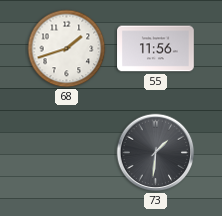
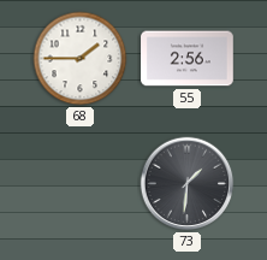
68: 1:42 -> 1:45 (81, 59)
55: 11:56 -> 2:56 (188, 59)
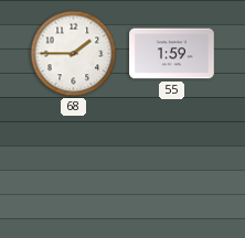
55: 2:56 -> 1:59 (172, 54)
73: 1:31 -> none (188, 184)
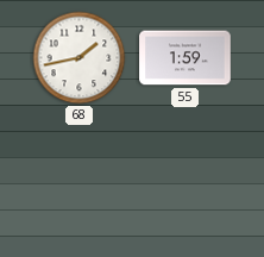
68: 1:45 -> 1:43 (80, 58)
